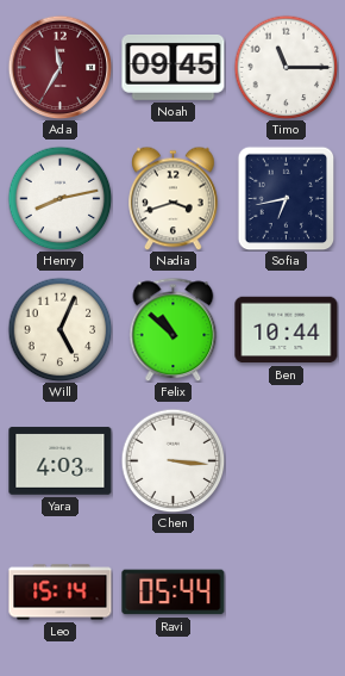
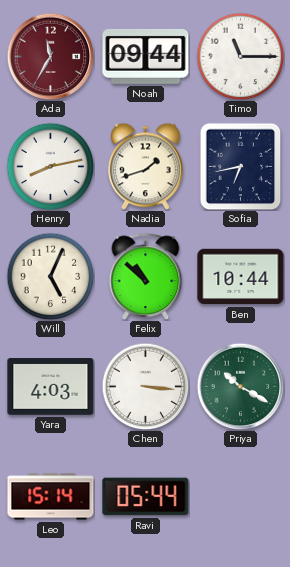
Noah: 09:45 -> 09:44 (146, 56)
Nadia: 3:42 -> 1:42 (146, 166)
Priya: none -> 10:20 (240, 386)
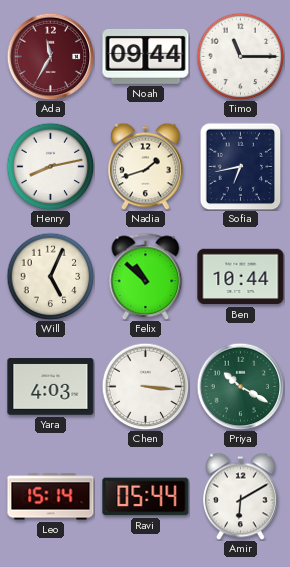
Amir: none -> 6:10 (241, 496)
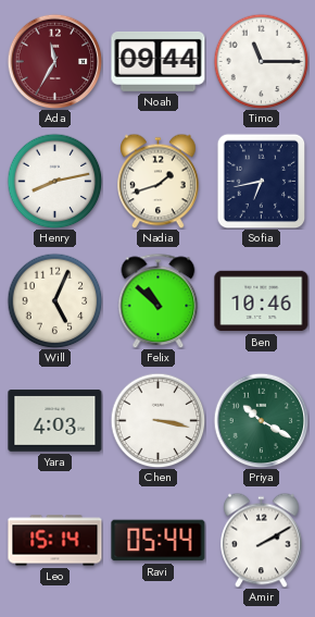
Ben: 10:44 -> 10:46 (262, 301)
Chen: 3:16 -> 3:17 (157, 420)
Amir: 6:10 -> 2:10 (262, 540)
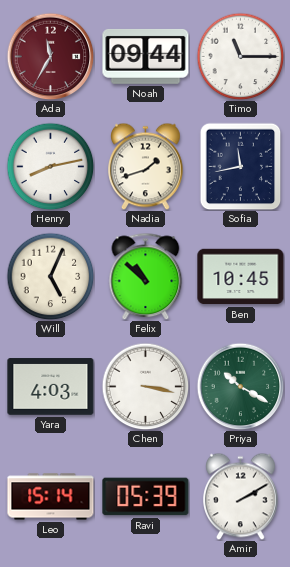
Sofia: 6:43 -> 11:43 (241, 166)
Ben: 10:46 -> 10:45 (241, 277)
Ravi: 05:44 -> 05:39 (146, 497)
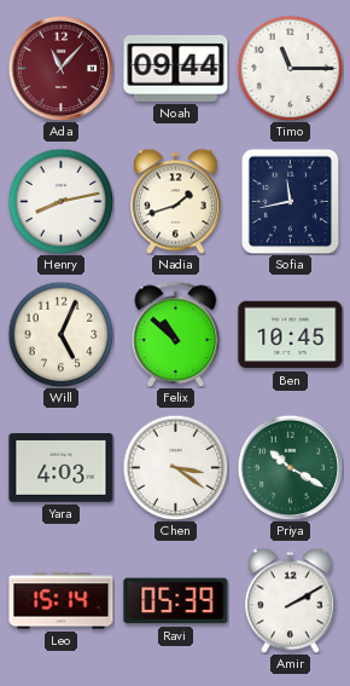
Ada: 11:35 -> 11:07 (60, 68)
Chen: 3:17 -> 3:21 (175, 467)
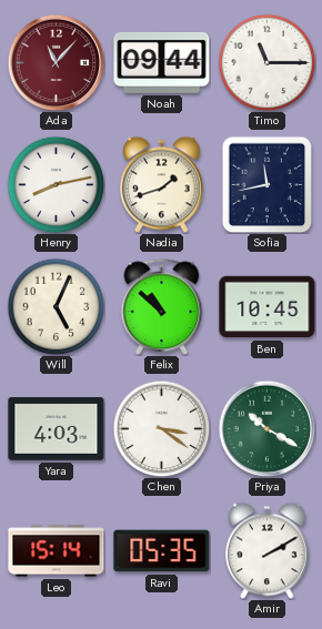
Ravi: 05:39 -> 05:35 (162, 551)
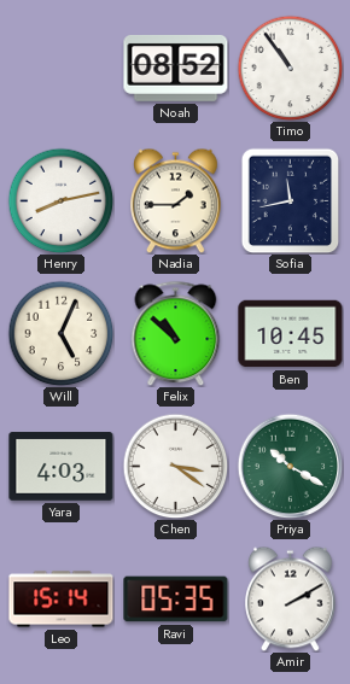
Ada: 11:07 -> none (56, 62)
Noah: 09:44 -> 08:52 (176, 68)
Timo: 11:15 -> 10:54 (290, 68)
Nadia: 1:42 -> 1:45 (176, 200)
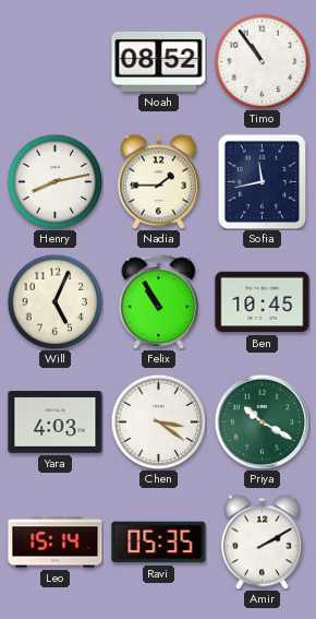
Felix: 10:52 -> 10:55 (159, 301)
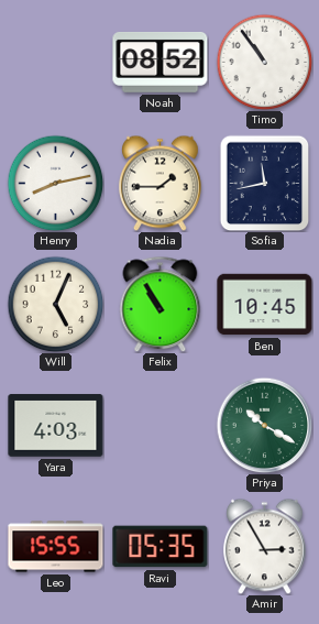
Chen: 3:21 -> none (158, 421)
Leo: 15:14 -> 15:55 (56, 547)
Amir: 2:10 -> 2:55 (265, 546)
